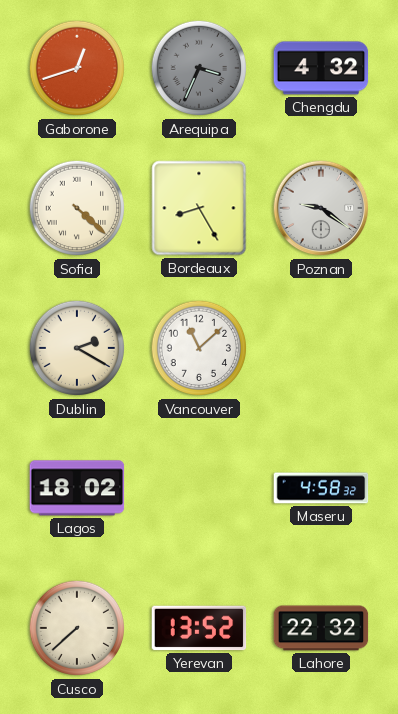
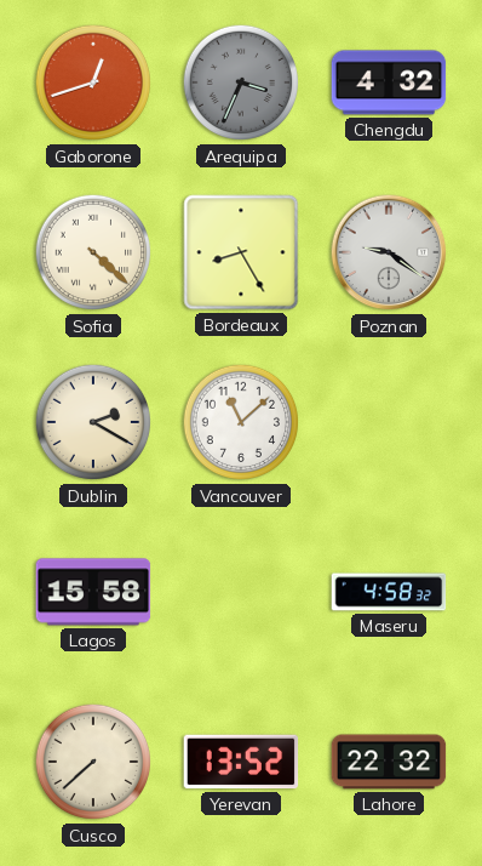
Lagos: 18:02 -> 15:58 (93, 592)
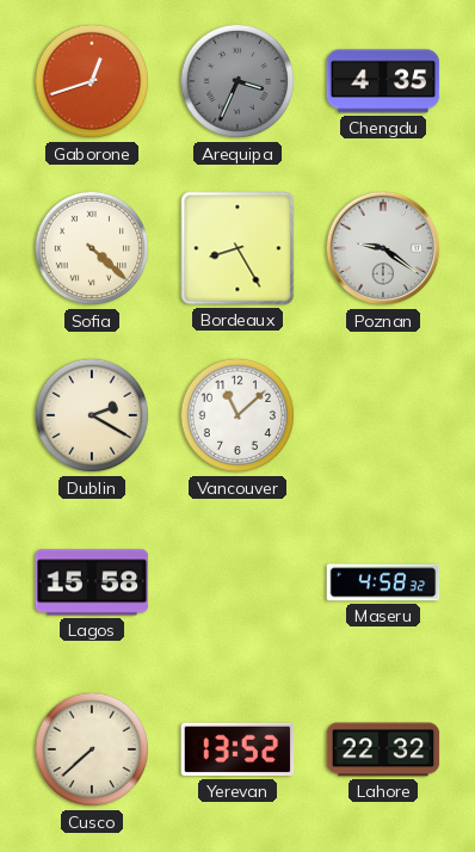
Chengdu: 4:32 -> 4:35 (383, 81)
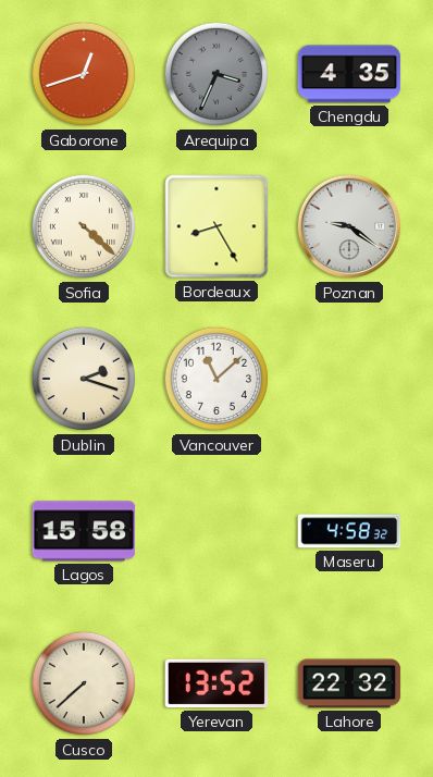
Dublin: 2:20 -> 2:18 (84, 379)
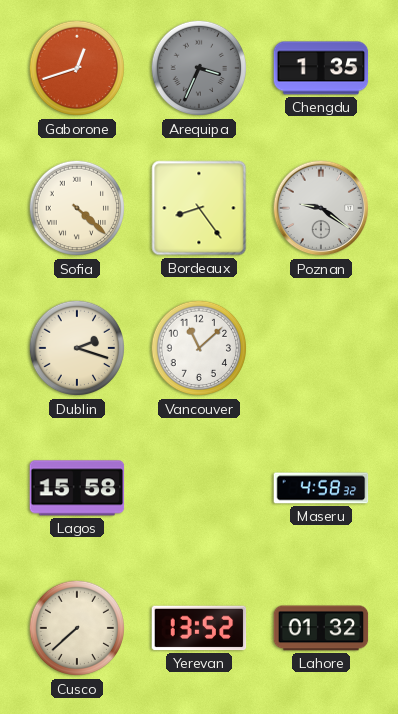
Chengdu: 4:35 -> 1:35 (321, 68)
Bordeaux: 8:25 -> 8:24 (199, 208)
Lahore: 22:32 -> 01:32 (321, 628)
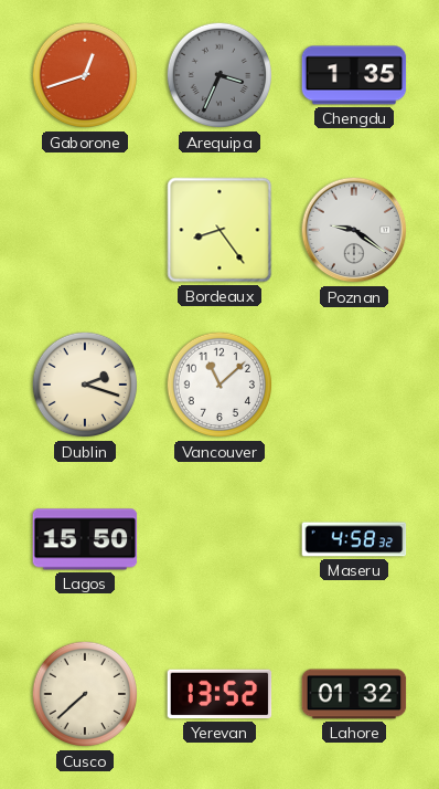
Sofia: 4:22 -> none (77, 208)
Lagos: 15:58 -> 15:50 (85, 539)
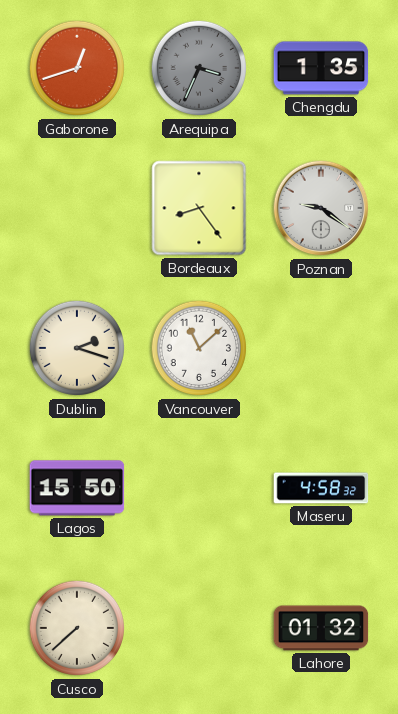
Yerevan: 13:52 -> none (219, 694)
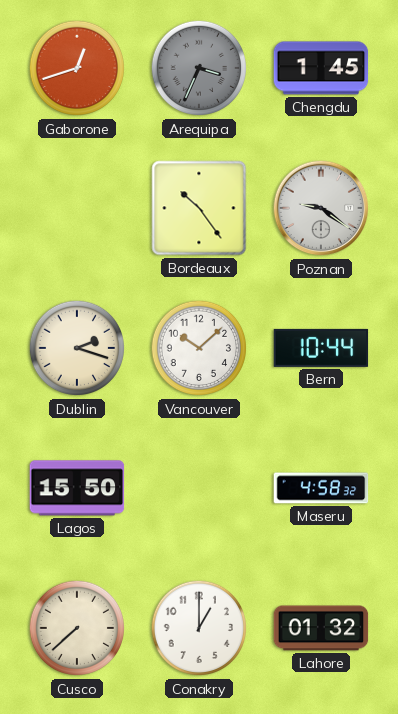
Chengdu: 1:35 -> 1:45 (321, 68)
Bordeaux: 8:24 -> 10:24 (199, 208)
Vancouver: 11:08 -> 10:08 (199, 348)
Bern: none -> 10:44 (321, 348)
Conakry: none -> 1:00 (199, 628)
